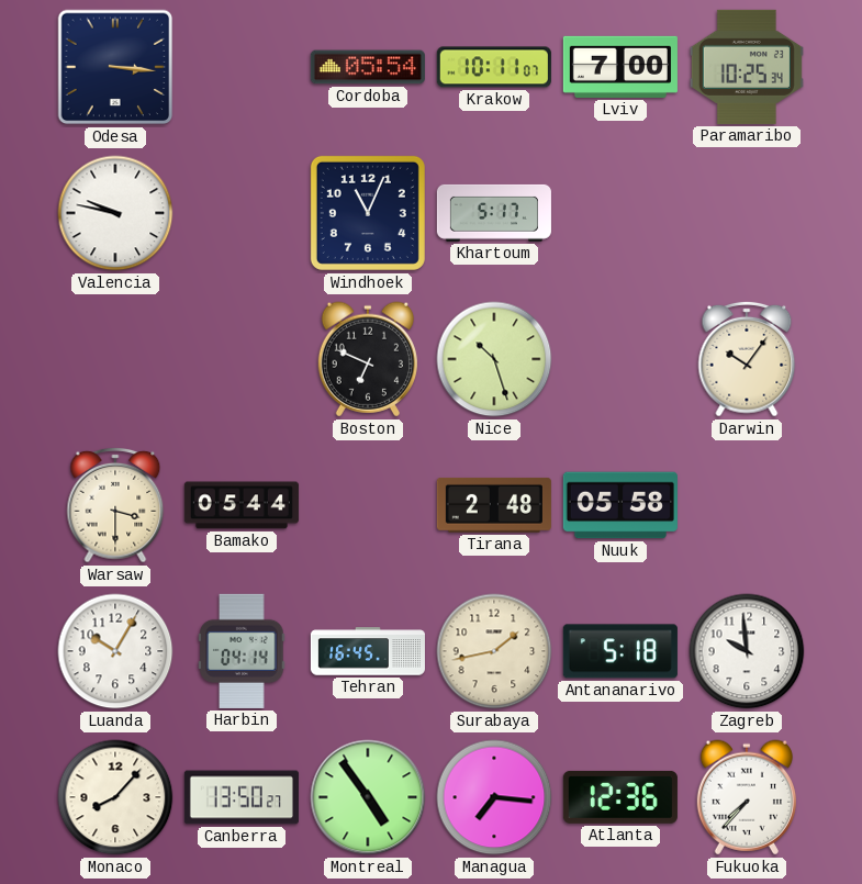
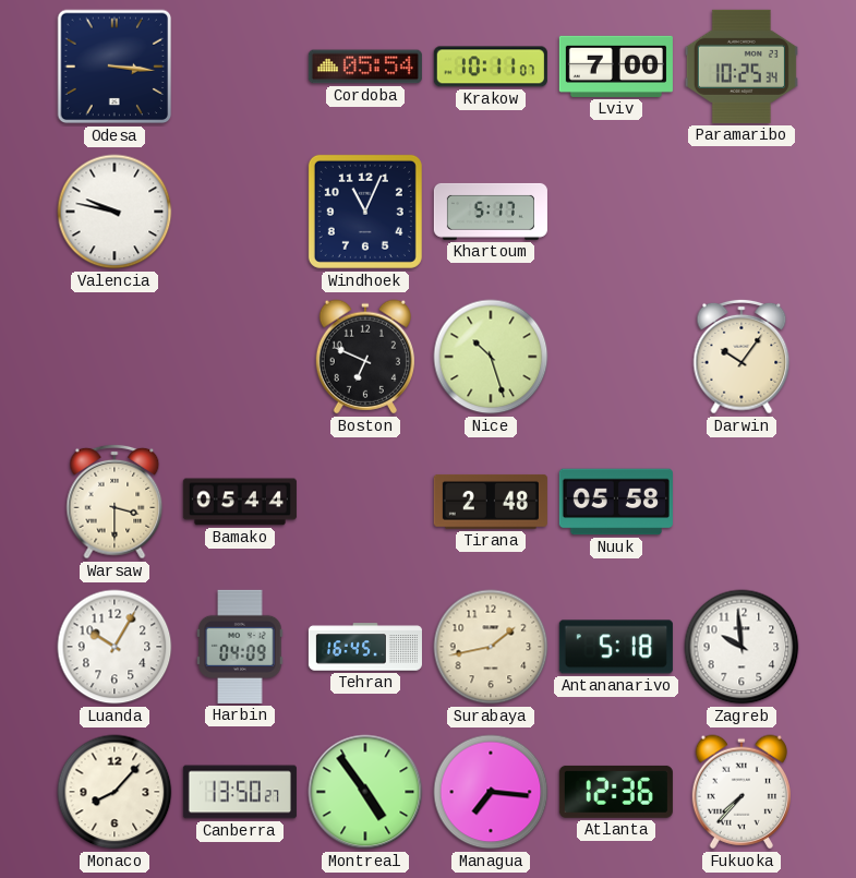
Harbin: 04:14 -> 04:09 (240, 647)
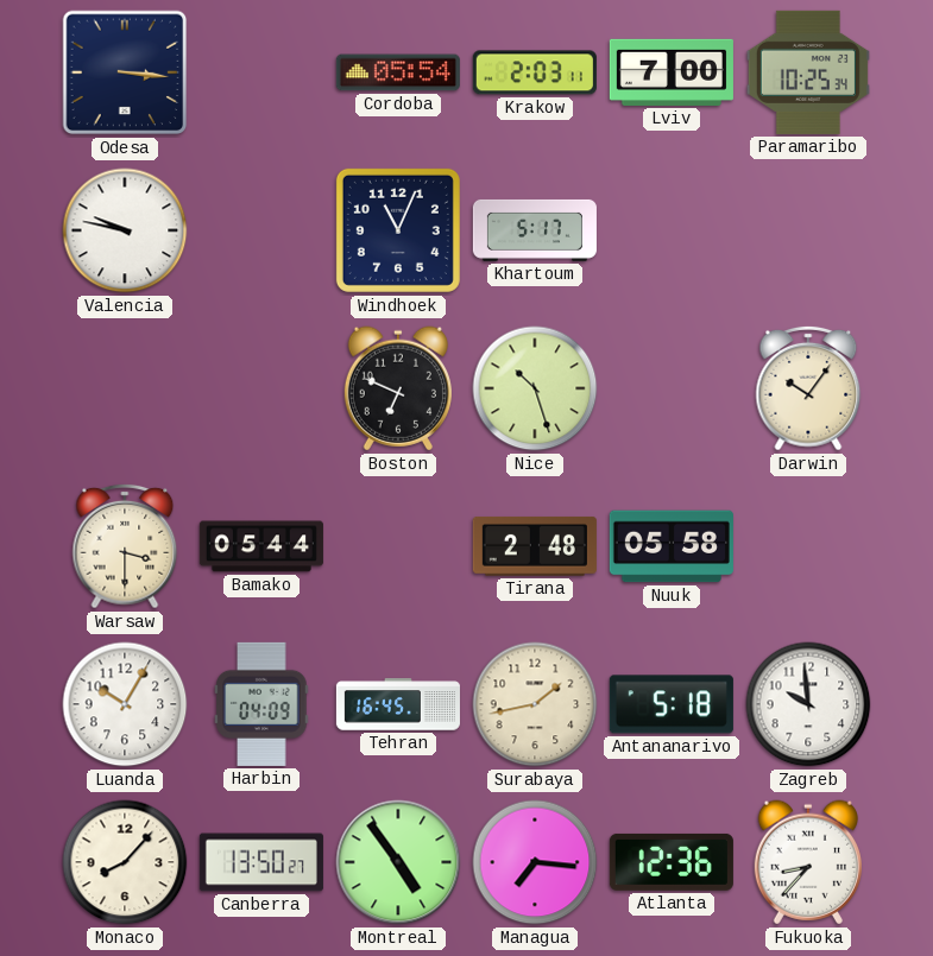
Krakow: 10:11 -> 2:03 (535, 72)
Fukuoka: 7:37 -> 8:37 (808, 862)
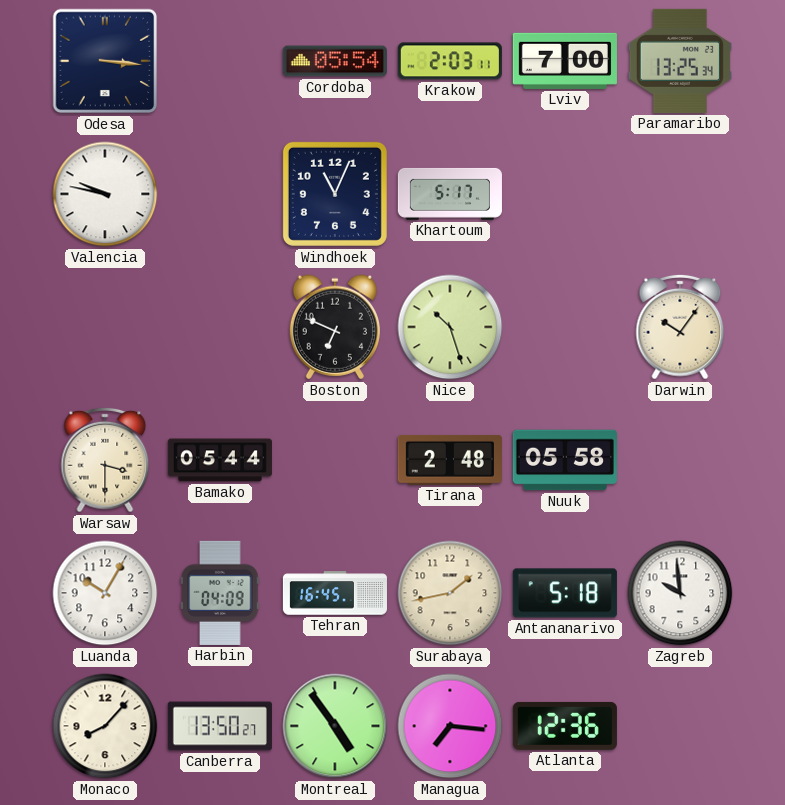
Paramaribo: 10:25 -> 13:25 (680, 61)
Fukuoka: 8:37 -> none (808, 862)
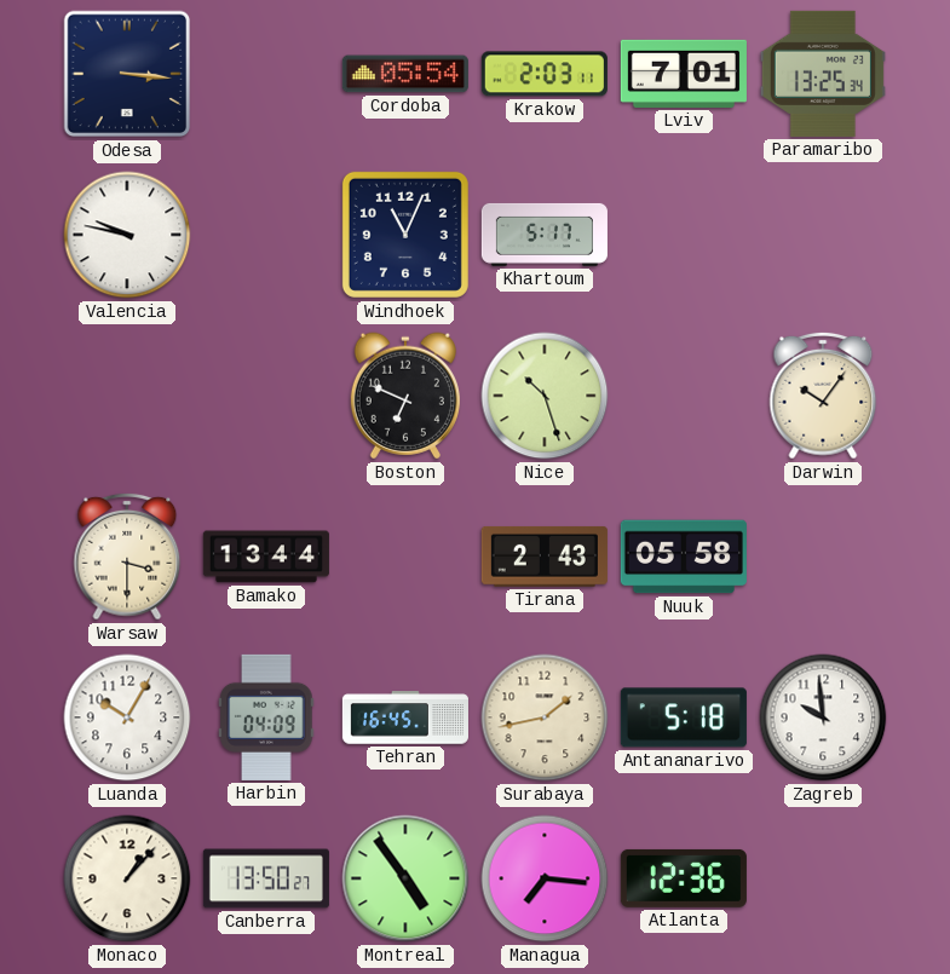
Lviv: 7:00 -> 7:01 (684, 74)
Bamako: 05:44 -> 13:44 (266, 557)
Tirana: 2:48 -> 2:43 (545, 557)
Monaco: 8:07 -> 1:07 (127, 878)
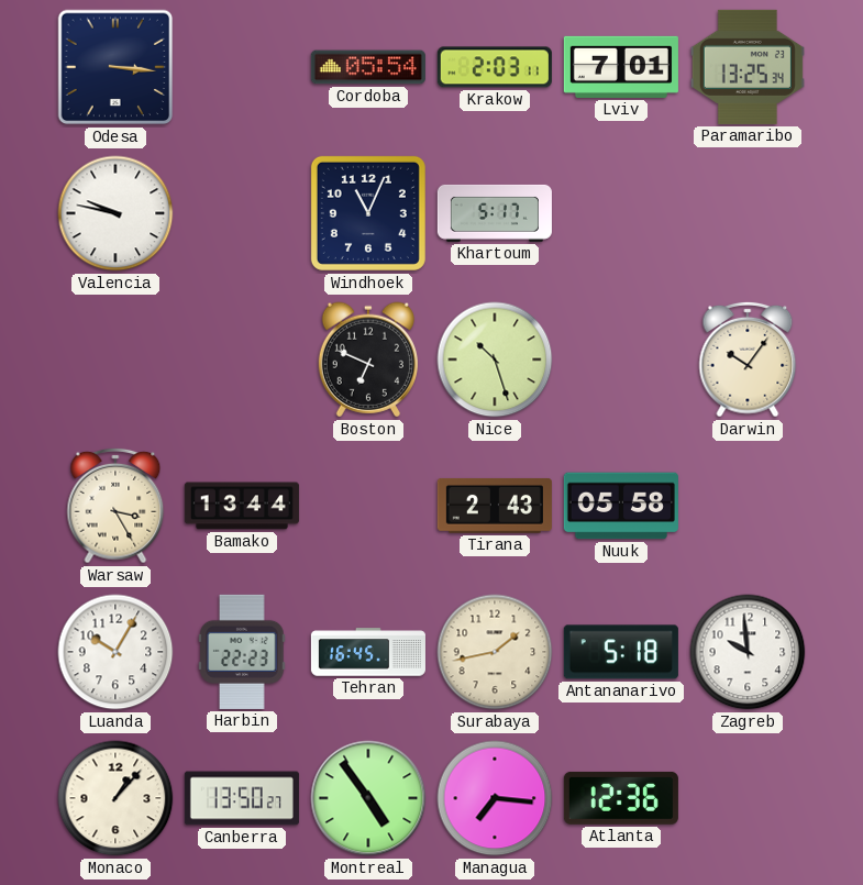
Warsaw: 3:30 -> 3:25 (115, 506)
Harbin: 04:09 -> 22:23 (242, 652)
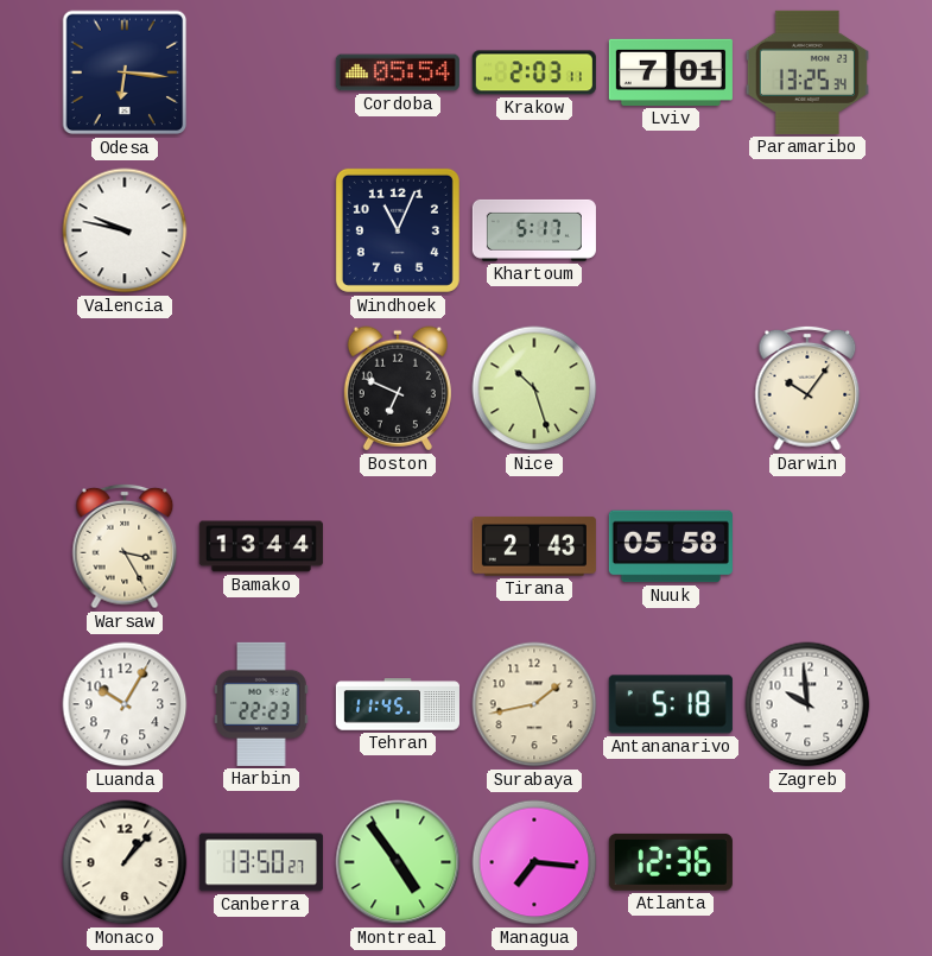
Odesa: 3:16 -> 6:16 (125, 72)
Tehran: 16:45 -> 11:45 (398, 704)
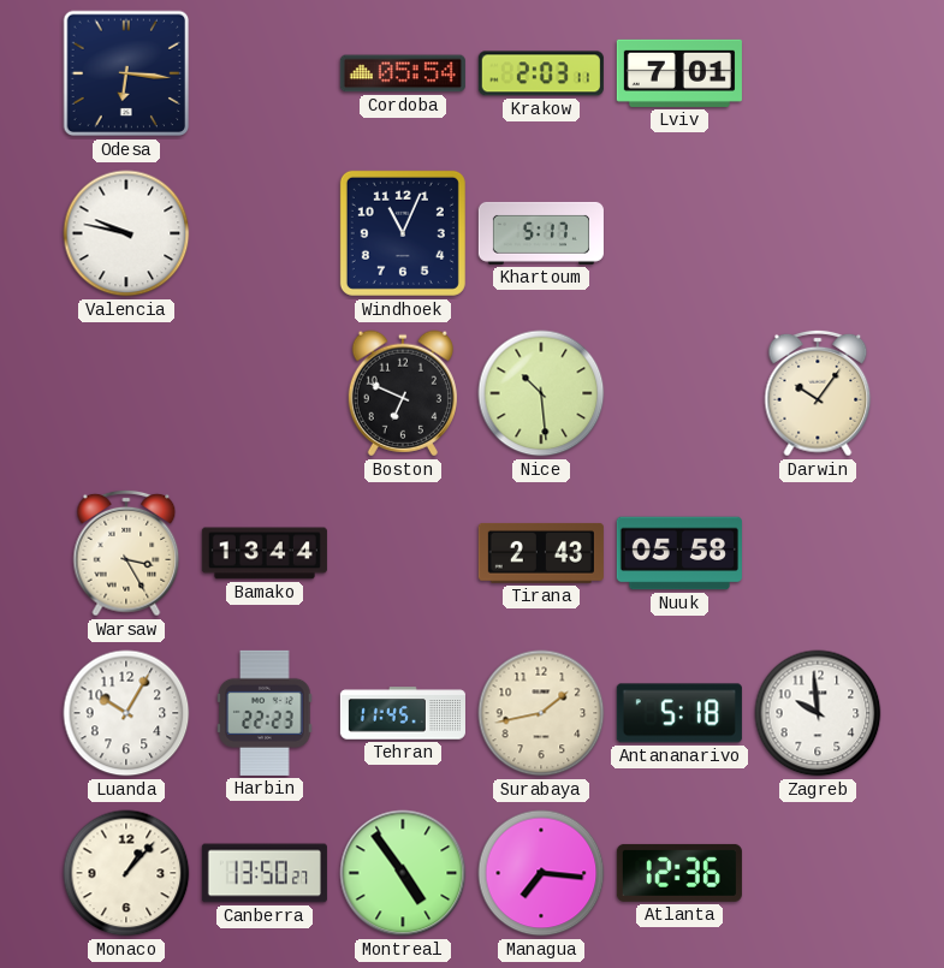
Paramaribo: 13:25 -> none (807, 72)
Nice: 10:27 -> 10:29 (541, 393)
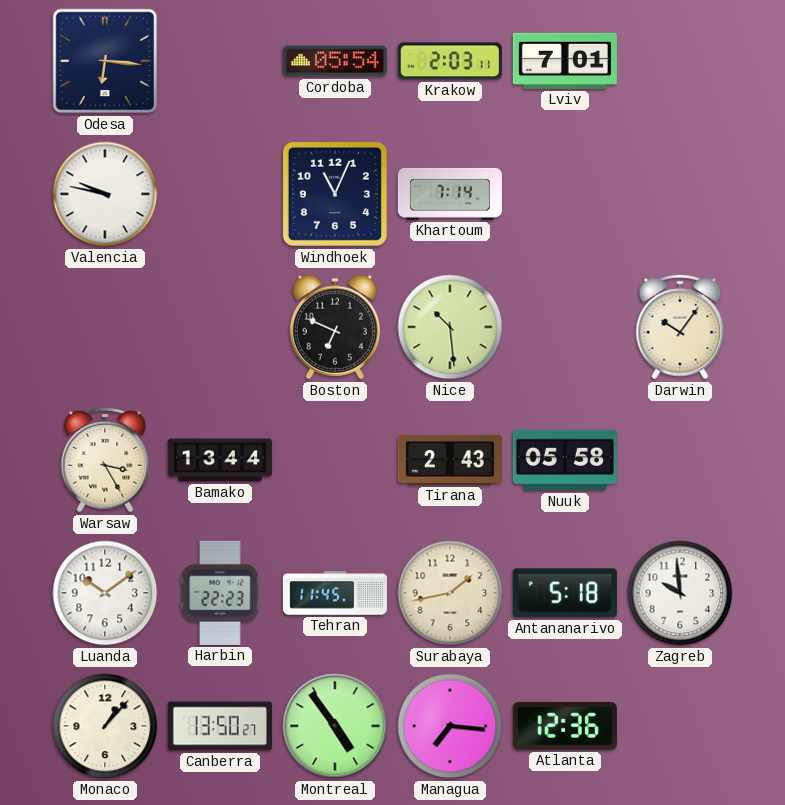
Khartoum: 5:17 -> 7:14 (450, 194)
Luanda: 10:05 -> 10:09 (105, 593)
